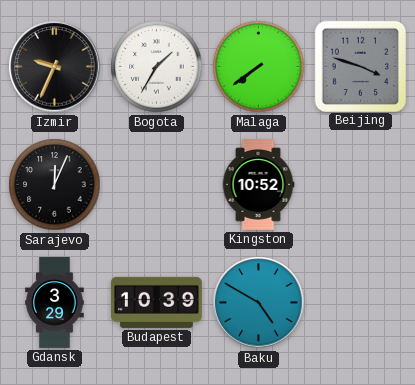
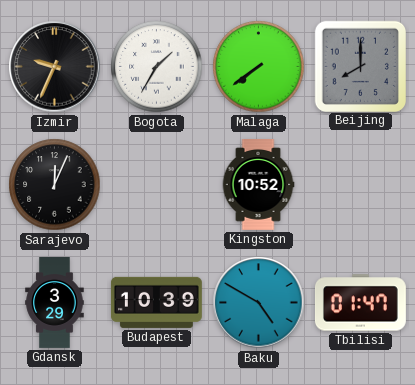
Beijing: 3:48 -> 8:00 (360, 66)
Tbilisi: none -> 01:47 (360, 303)
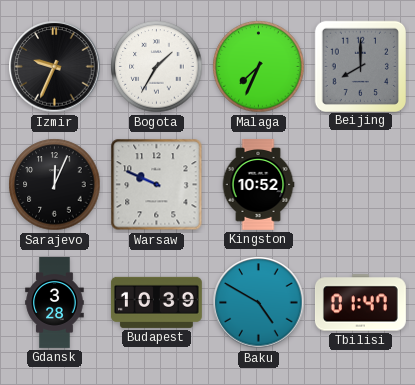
Malaga: 7:39 -> 7:34 (259, 67)
Warsaw: none -> 9:49 (157, 185)
Gdansk: 3:29 -> 3:28 (55, 303)
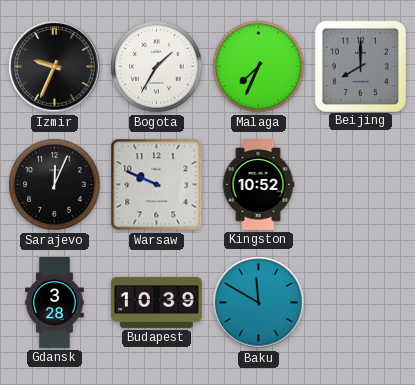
Baku: 4:50 -> 11:50 (259, 303)
Tbilisi: 01:47 -> none (360, 303)
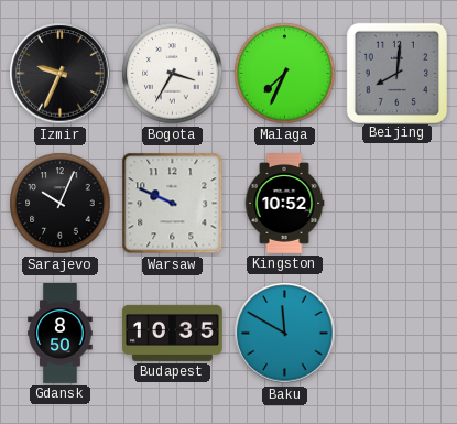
Bogota: 1:35 -> 3:35 (173, 74)
Beijing: 8:00 -> 8:01 (396, 73)
Sarajevo: 12:04 -> 10:04 (61, 204)
Gdansk: 3:28 -> 8:50 (61, 334)
Budapest: 10:39 -> 10:35 (172, 333)
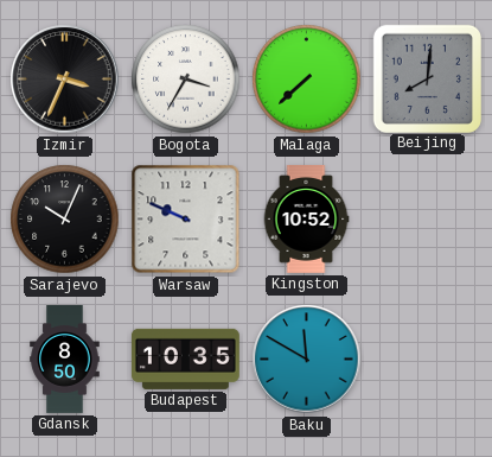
Izmir: 9:34 -> 3:34 (65, 80)
Malaga: 7:34 -> 7:38 (307, 80)
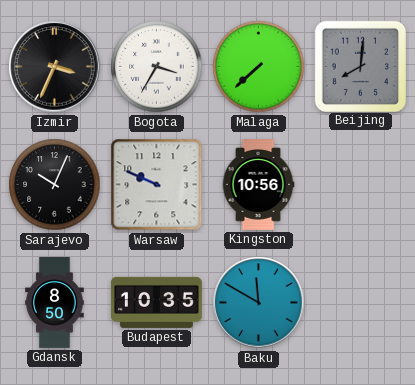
Kingston: 10:52 -> 10:56 (258, 185)
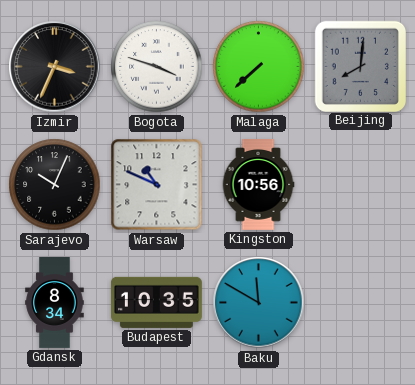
Bogota: 3:35 -> 3:48 (157, 67)
Warsaw: 9:49 -> 10:49 (157, 185)
Gdansk: 8:50 -> 8:34 (55, 303)
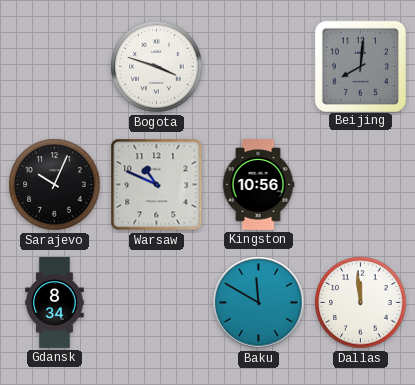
Izmir: 3:34 -> none (55, 67)
Malaga: 7:38 -> none (259, 67)
Budapest: 10:35 -> none (156, 302)
Dallas: none -> 11:59 (361, 303)
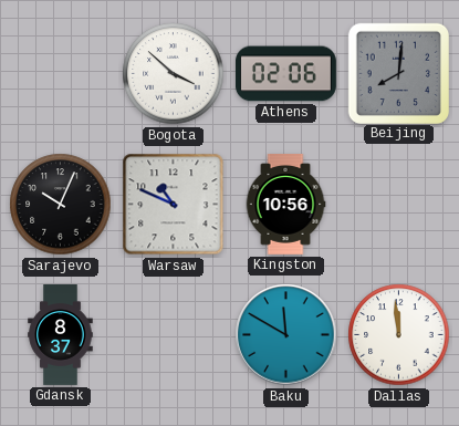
Bogota: 3:48 -> 3:52 (174, 74)
Athens: none -> 02:06 (286, 74)
Gdansk: 8:34 -> 8:37 (61, 335)
